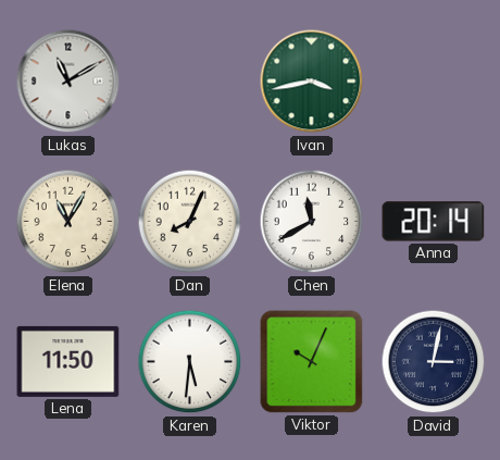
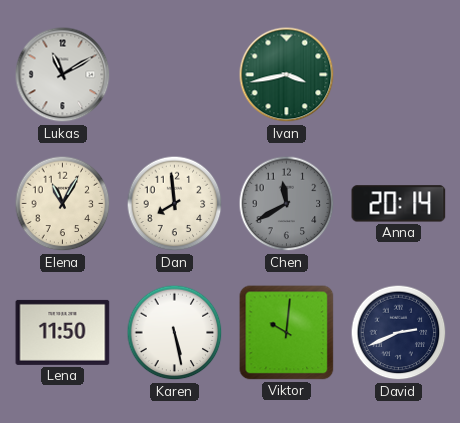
Dan: 8:04 -> 7:59 (175, 204)
Chen dial: white -> grey (287, 204)
Karen: 5:31 -> 5:28 (175, 333)
Viktor: 10:04 -> 10:01 (287, 333)
David: 3:02 -> 2:41 (399, 333)
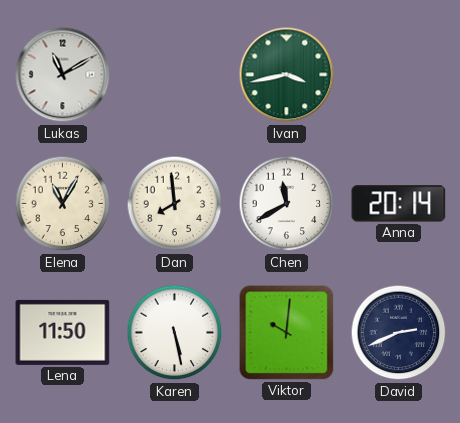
Chen dial: grey -> white (287, 204)
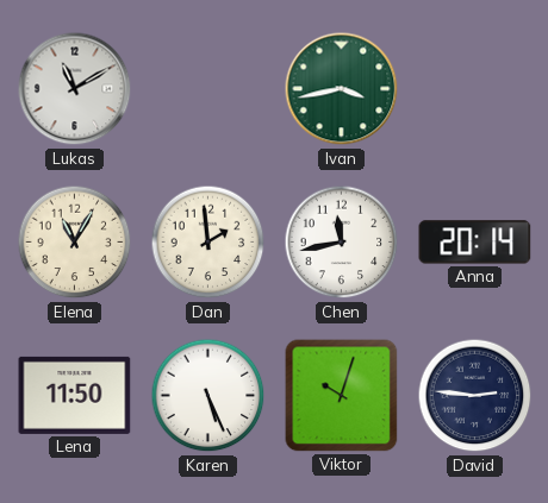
Dan: 7:59 -> 1:59 (208, 243)
Chen: 11:40 -> 11:43 (342, 243)
Karen: 5:28 -> 5:26 (208, 396)
Viktor: 10:01 -> 10:03 (342, 396)
David: 2:41 -> 2:46 (475, 396)
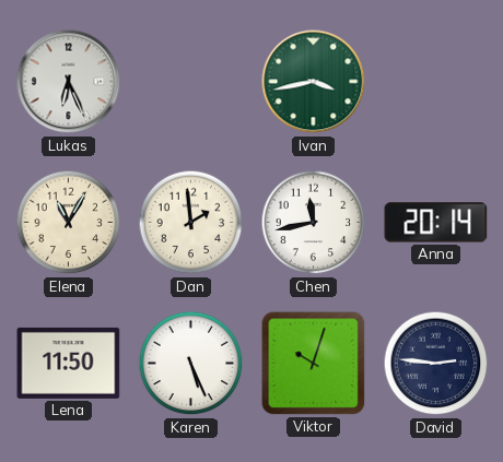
Lukas: 11:10 -> 6:26 (69, 82)
